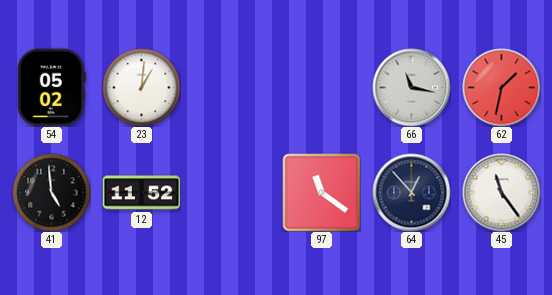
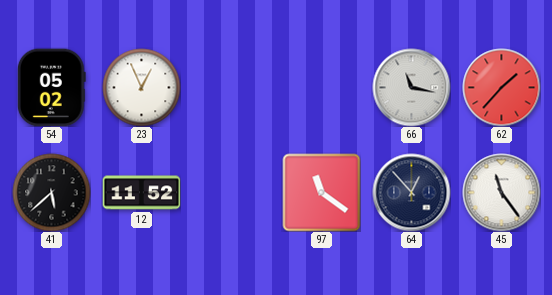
23: 1:01 -> 12:56 (141, 87)
62: 1:32 -> 1:37 (501, 87)
41: 4:59 -> 5:38 (51, 192)
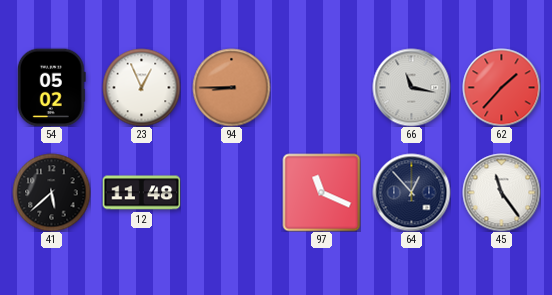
94: none -> 8:45 (231, 87)
12: 11:52 -> 11:48 (141, 193)
97: 11:21 -> 11:19 (321, 192)
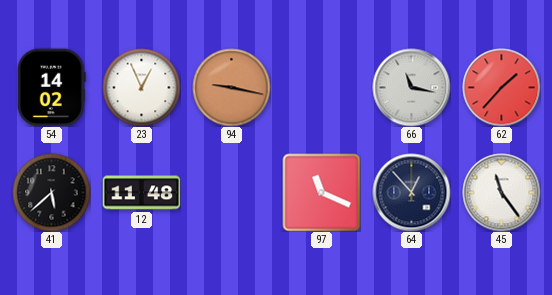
54: 05:02 -> 14:02 (51, 87)
94: 8:45 -> 9:17 (231, 87)
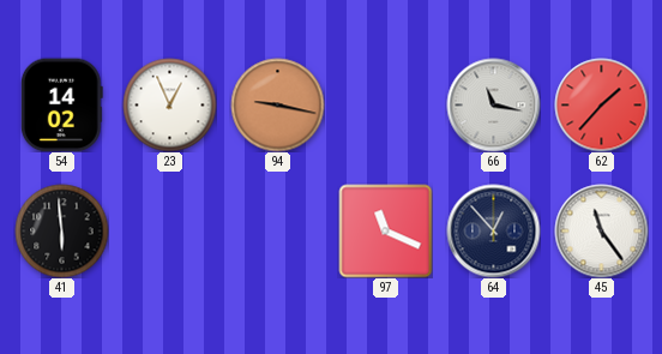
41: 5:38 -> 5:59 (61, 230)
12: 11:48 -> none (141, 193)
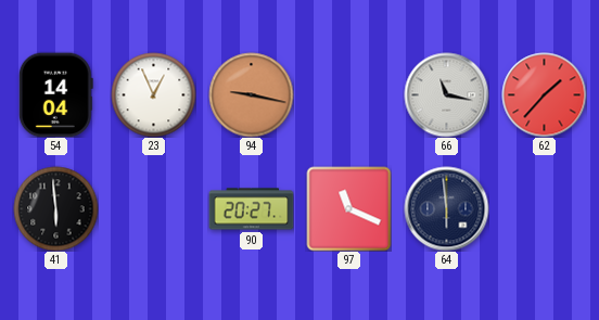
54: 14:02 -> 14:04 (55, 94)
90: none -> 20:27 (251, 209)
64: 12:53 -> 5:59 (446, 208)
45: 11:24 -> none (601, 230)
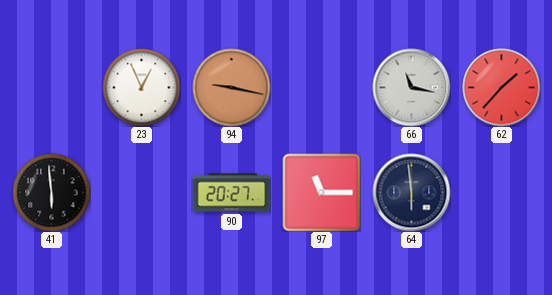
54: 14:04 -> none (55, 94)
97: 11:19 -> 11:15 (321, 192)
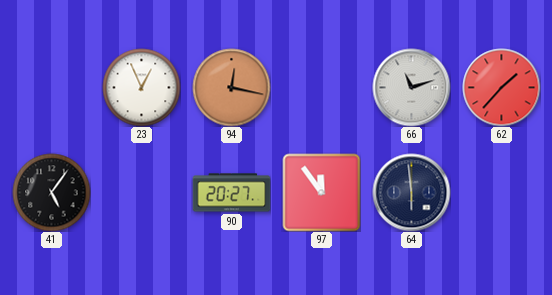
94: 9:17 -> 12:17 (231, 87)
66: 11:17 -> 11:12 (411, 87)
41: 5:59 -> 5:06 (51, 192)
97: 11:15 -> 11:54 (321, 192)
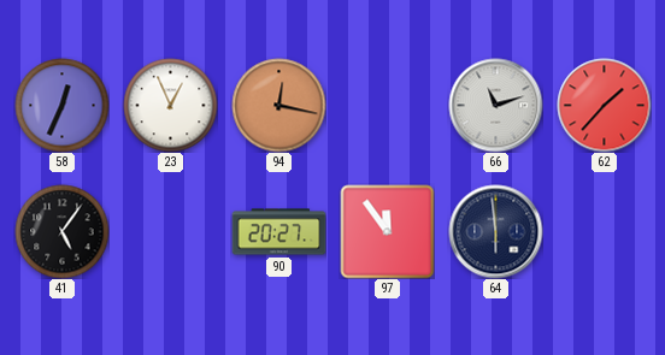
58: none -> 12:34 (61, 105)
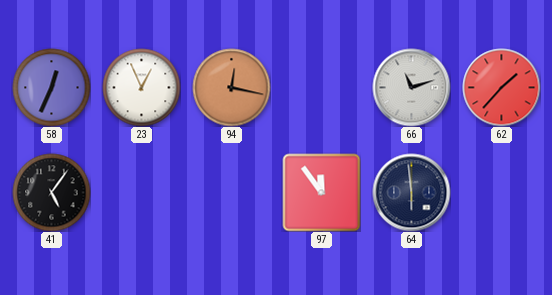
90: 20:27 -> none (278, 232)
